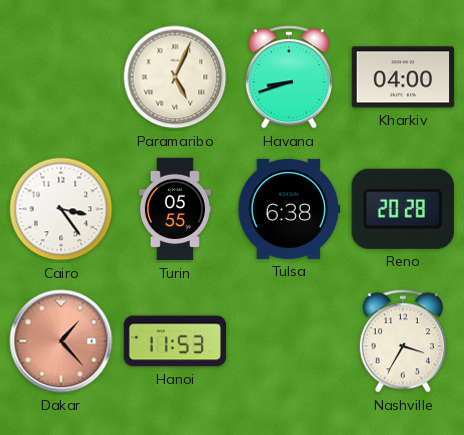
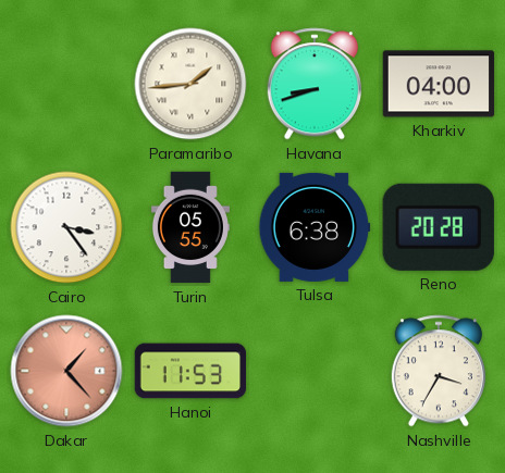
Paramaribo: 5:04 -> 1:44 (190, 84)
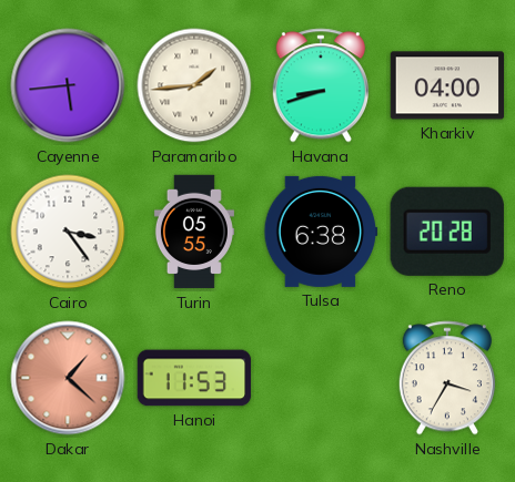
Cayenne: none -> 5:44 (68, 85)
Dakar: 1:23 -> 1:22 (68, 378)
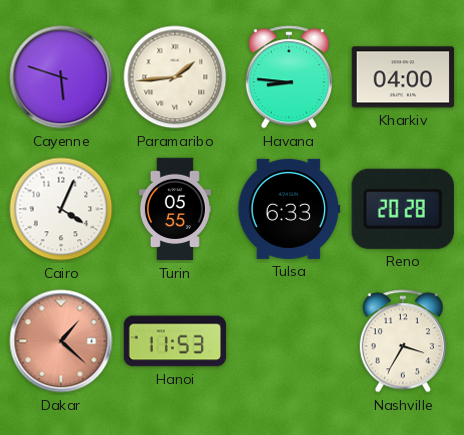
Cayenne: 5:44 -> 5:48 (61, 77)
Havana: 8:42 -> 8:46 (289, 77)
Cairo: 3:24 -> 4:04 (61, 209)
Tulsa: 6:38 -> 6:33 (289, 209)
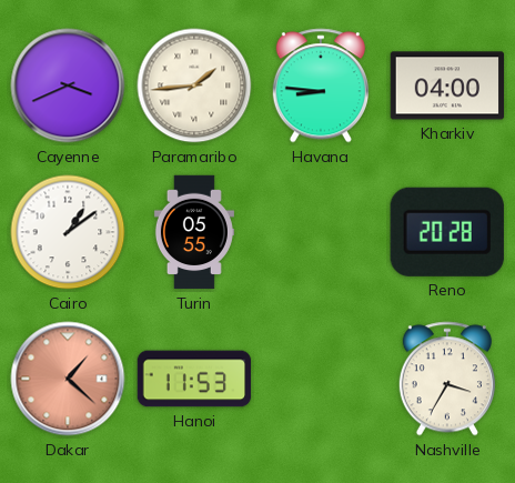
Cayenne: 5:48 -> 3:41 (68, 85)
Cairo: 4:04 -> 1:09 (68, 232)
Tulsa: 6:33 -> none (289, 209)
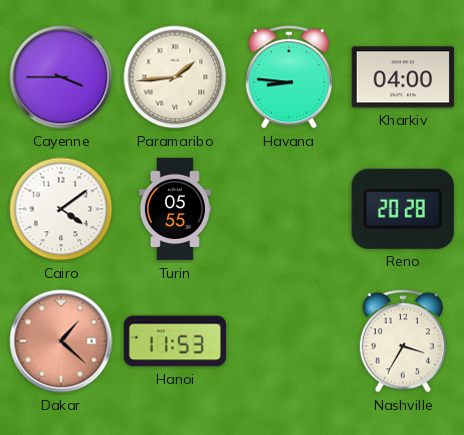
Cayenne: 3:41 -> 3:45 (61, 77)
Cairo: 1:09 -> 4:09 (61, 209)
